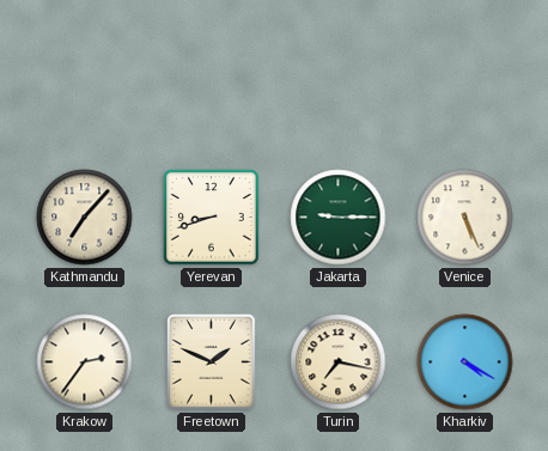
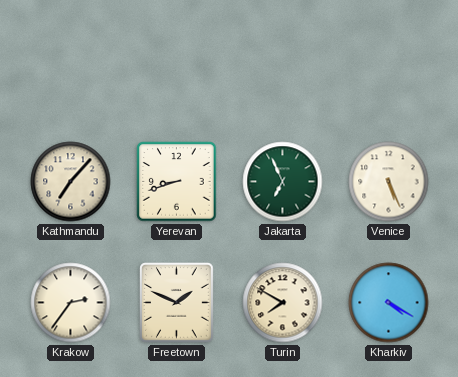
Jakarta: 9:15 -> 6:56 (283, 182)
Turin: 7:17 -> 7:50 (283, 303)
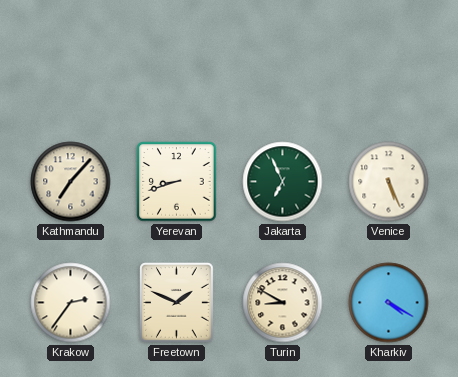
Turin: 7:50 -> 8:50 (283, 303)
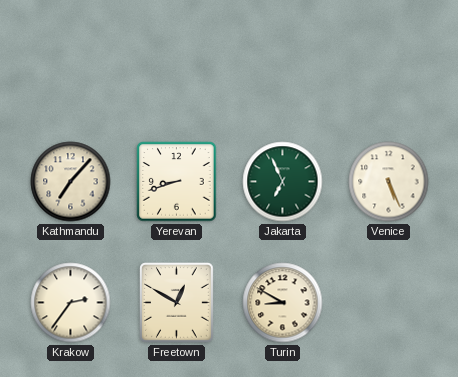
Freetown: 1:49 -> 12:50 (177, 303)
Kharkiv: 4:20 -> none (389, 303)
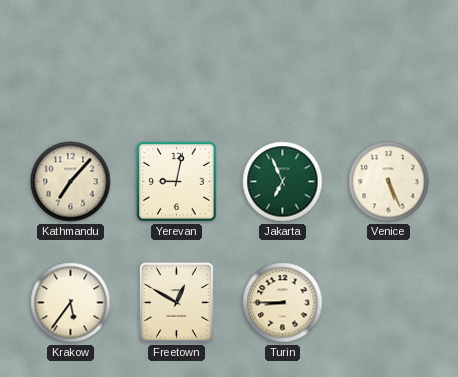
Yerevan: 8:42 -> 9:02 (177, 182)
Krakow: 2:36 -> 5:36 (71, 303)
Turin: 8:50 -> 8:45 (283, 303)
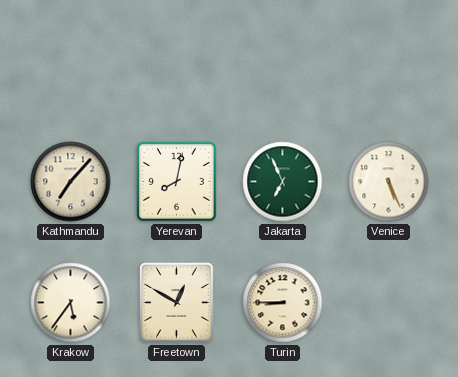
Yerevan: 9:02 -> 8:02 (177, 182)
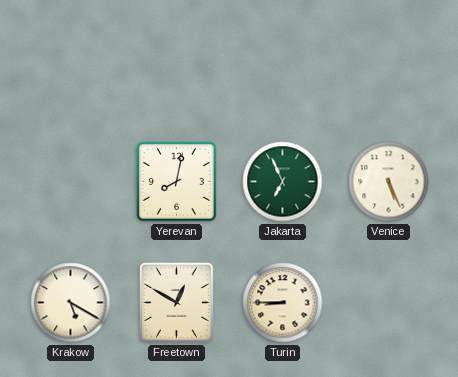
Kathmandu: 7:07 -> none (71, 182)
Krakow: 5:36 -> 5:20 (71, 303)
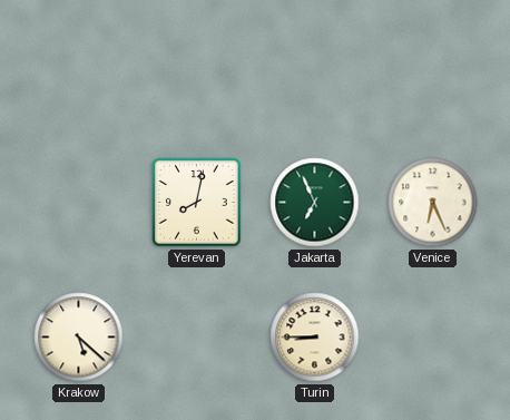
Venice: 5:26 -> 6:26 (433, 203)
Krakow: 5:20 -> 5:22 (79, 338)
Freetown: 12:50 -> none (177, 303)
